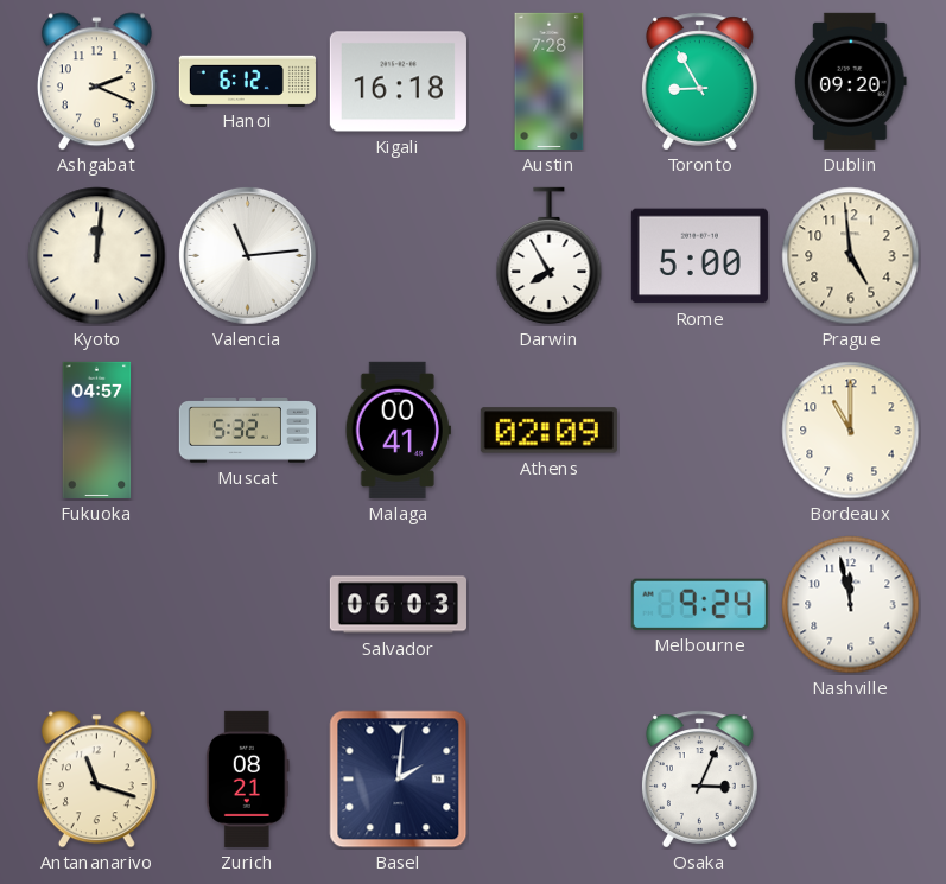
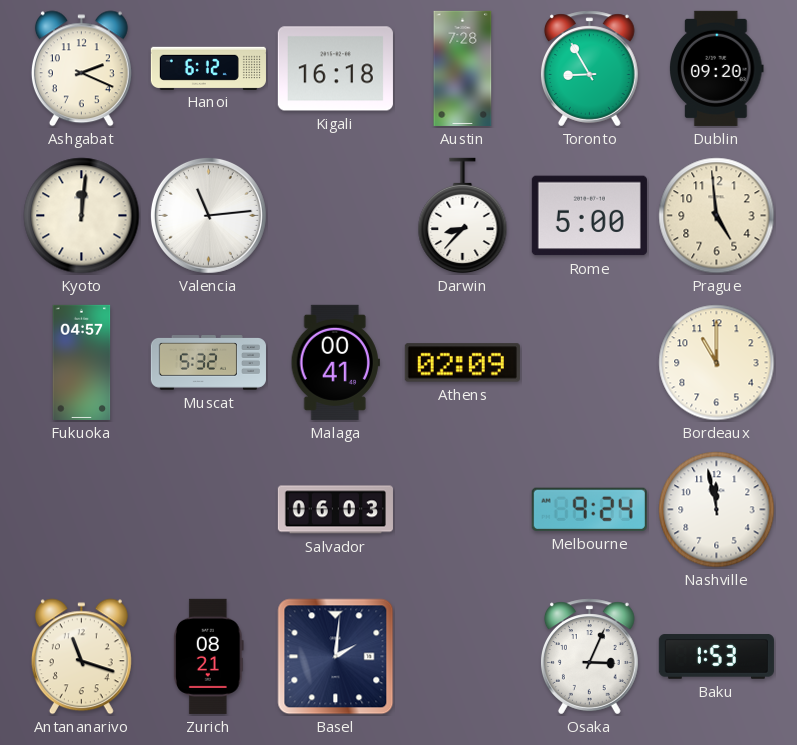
Darwin: 7:55 -> 8:37 (463, 216)
Baku: none -> 1:53 (716, 657)
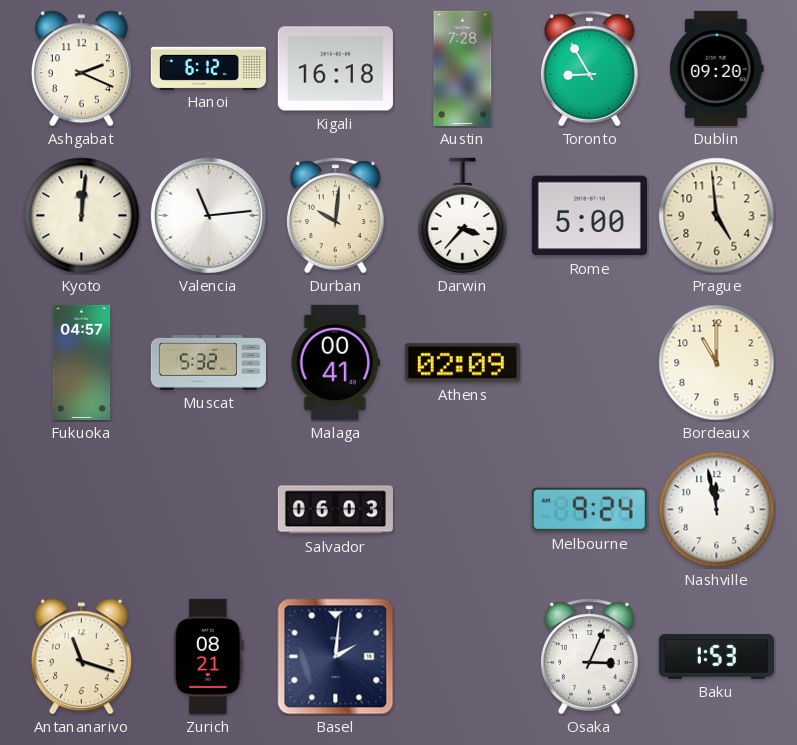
Durban: none -> 10:01 (336, 216)
Darwin: 8:37 -> 3:37 (463, 216)
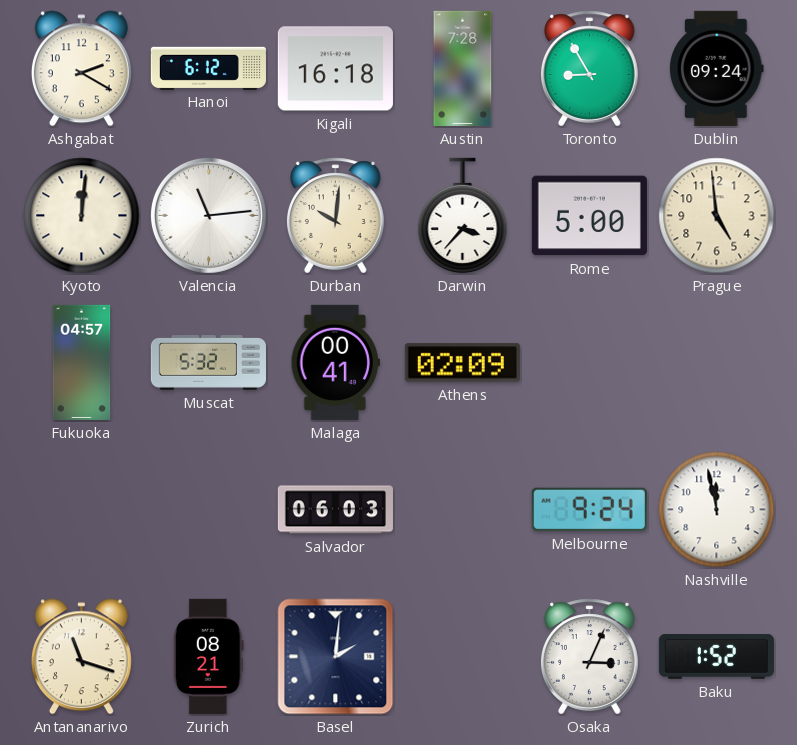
Ashgabat: 2:19 -> 2:20 (81, 69)
Dublin: 09:20 -> 09:24 (717, 68)
Bordeaux: 11:00 -> none (717, 363)
Baku: 1:53 -> 1:52 (716, 657)
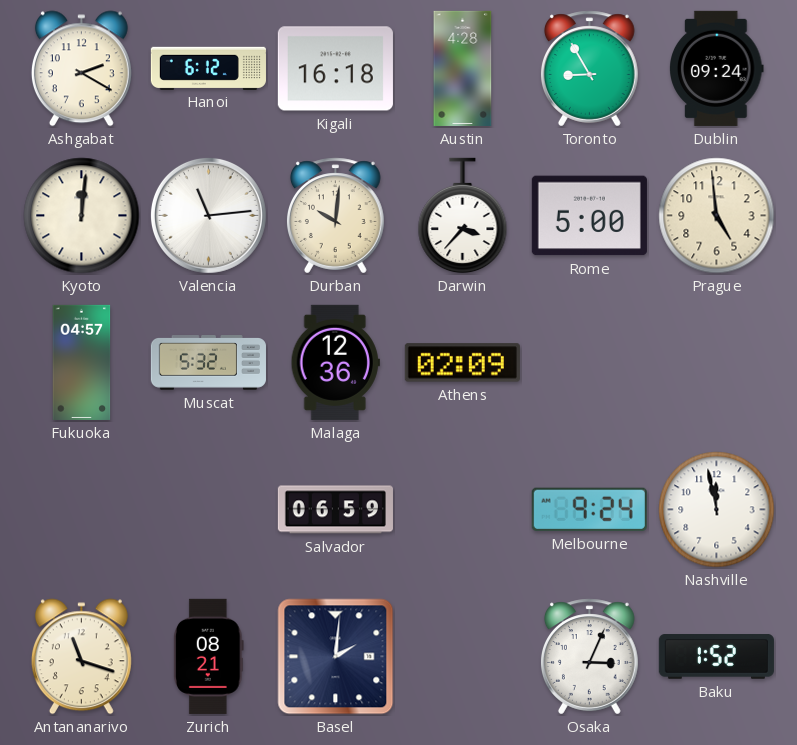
Austin: 7:28 -> 4:28 (463, 68)
Malaga: 00:41 -> 12:36 (335, 362)
Salvador: 06:03 -> 06:59 (335, 510)
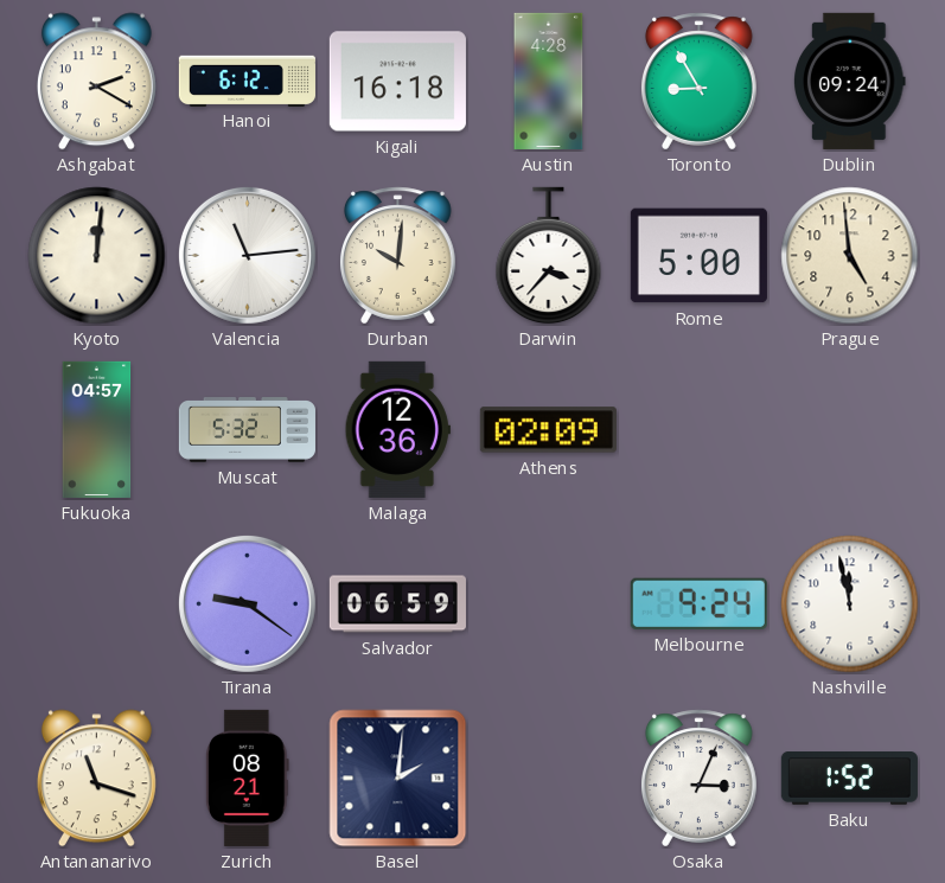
Tirana: none -> 9:21 (247, 603)
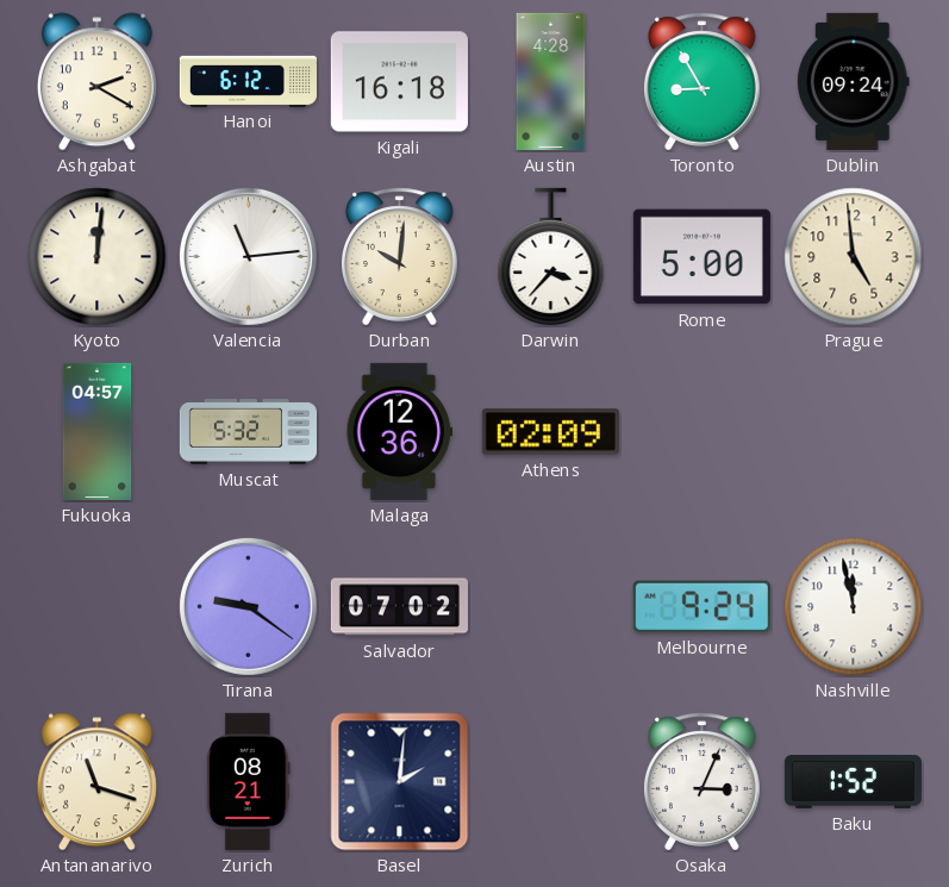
Salvador: 06:59 -> 07:02 (399, 607)
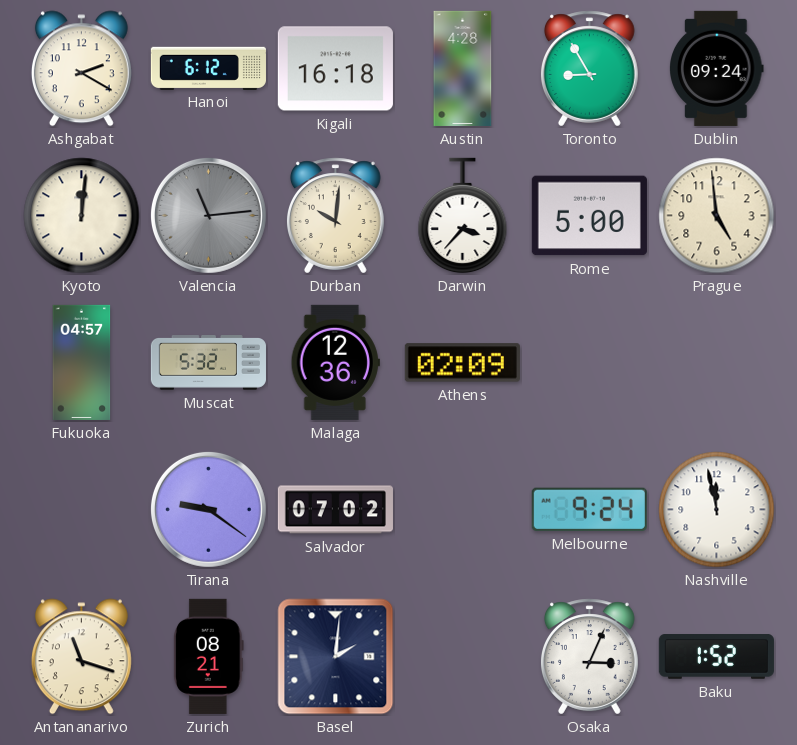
Valencia dial: white -> grey (208, 215)
